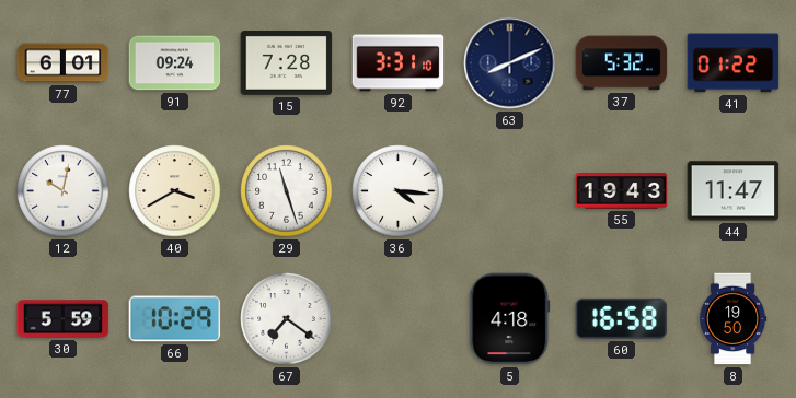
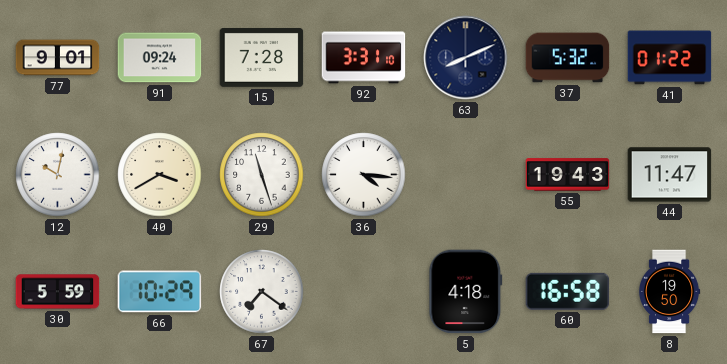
77: 6:01 -> 9:01 (58, 58)
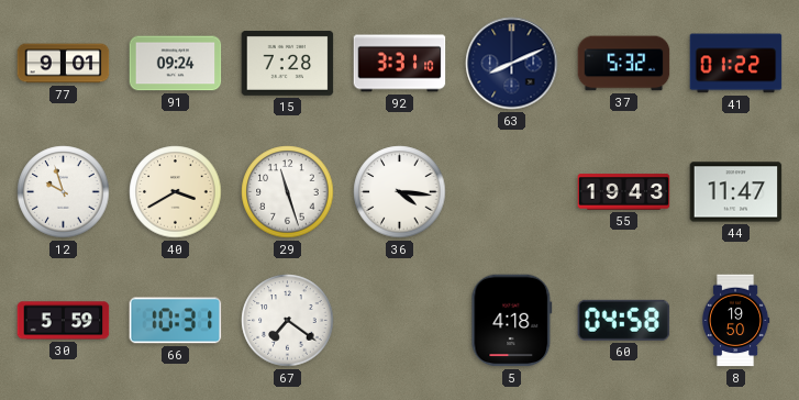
12: 10:02 -> 9:57 (64, 192)
66: 10:29 -> 10:31 (176, 321)
60: 16:58 -> 04:58 (624, 320)
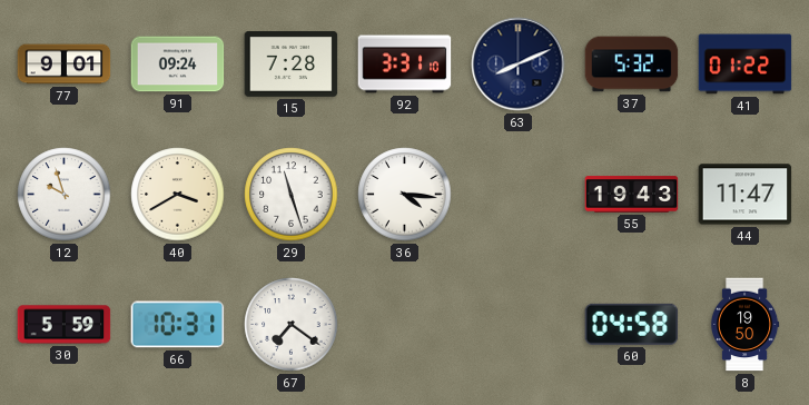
5: 4:18 -> none (512, 321)
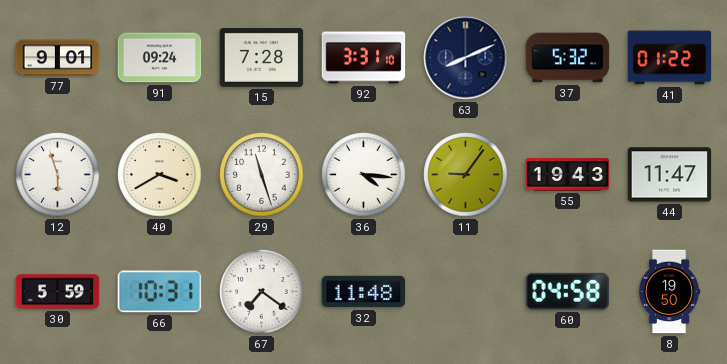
12: 9:57 -> 5:57 (58, 175)
11: none -> 9:06 (466, 175)
32: none -> 11:48 (364, 292)
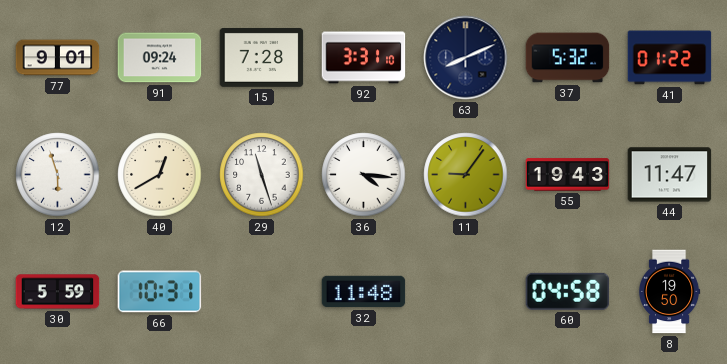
40: 3:40 -> 12:40 (160, 175)
67: 7:21 -> none (262, 292)
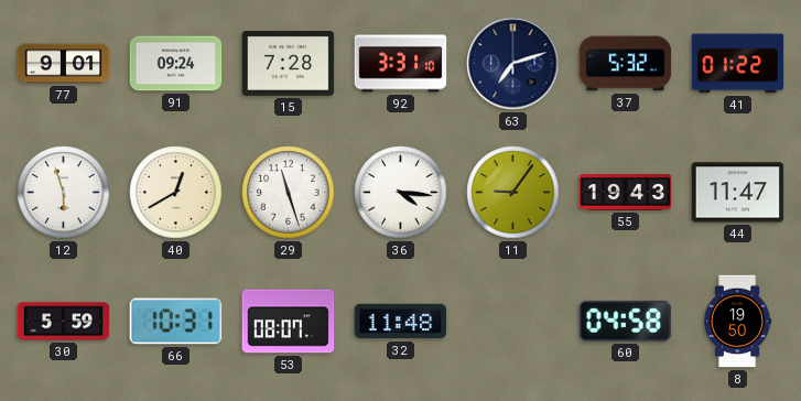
63: 8:11 -> 7:12 (513, 64)
53: none -> 08:07 (289, 322)
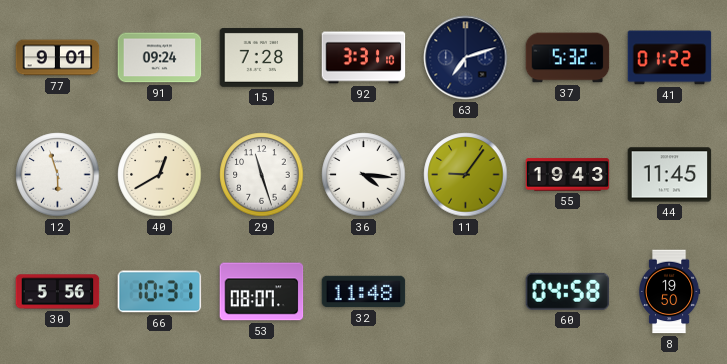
44: 11:47 -> 11:45 (670, 175)
30: 5:59 -> 5:56 (58, 292)
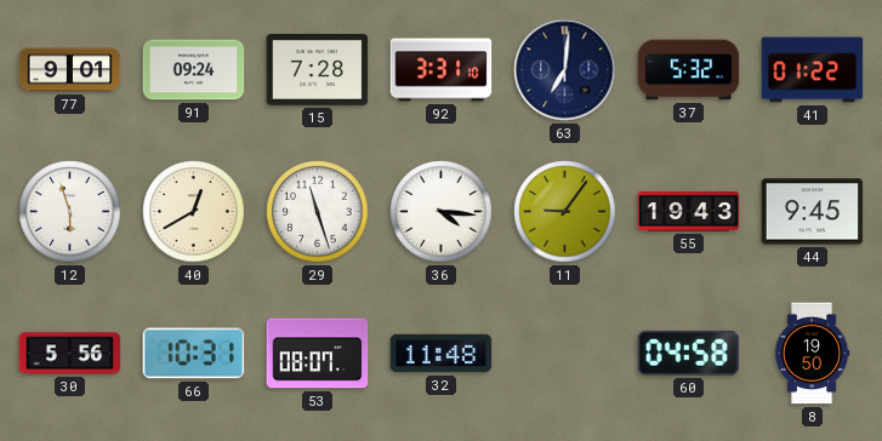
63: 7:12 -> 7:01 (565, 70)
44: 11:45 -> 9:45 (813, 212)
